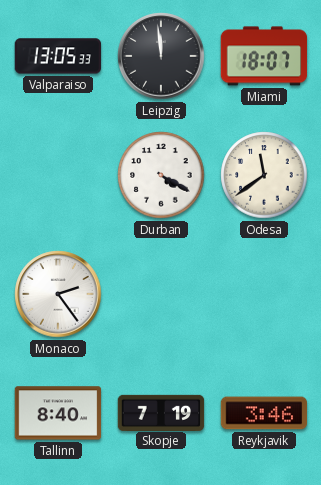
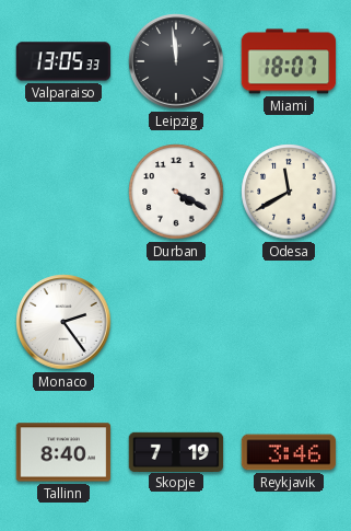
Odesa: 11:39 -> 11:40 (289, 192)
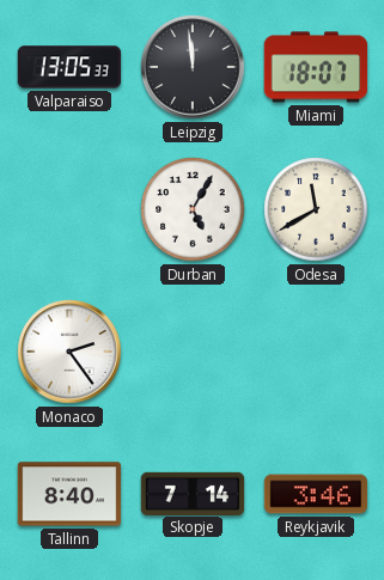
Durban: 4:20 -> 5:05 (193, 209)
Skopje: 7:19 -> 7:14 (193, 493)
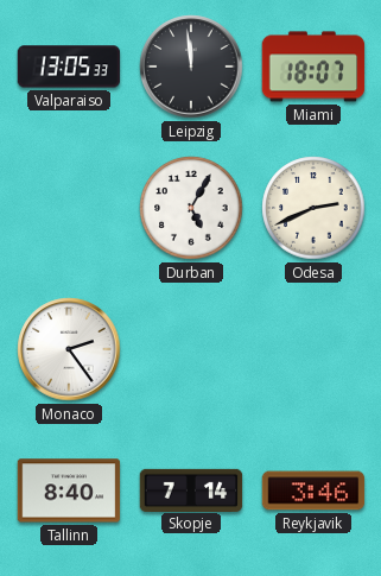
Odesa: 11:40 -> 2:41 (313, 208)
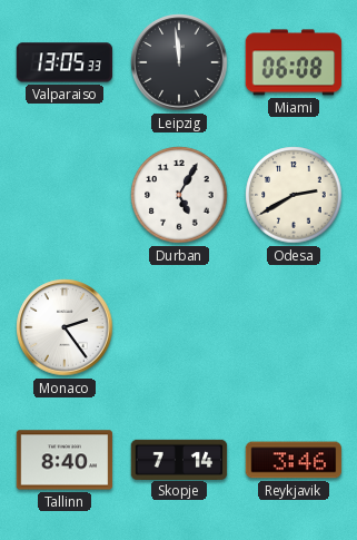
Miami: 18:07 -> 06:08 (294, 62)
Odesa: 2:41 -> 2:40 (294, 195)
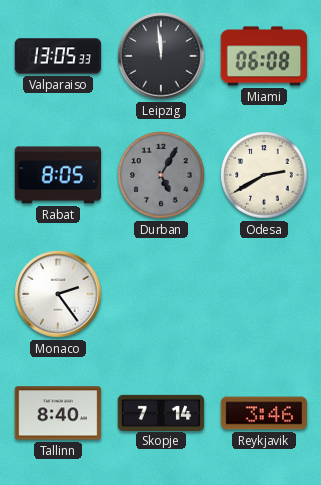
Rabat: none -> 8:05 (58, 175)
Durban dial: white -> grey (161, 175)
